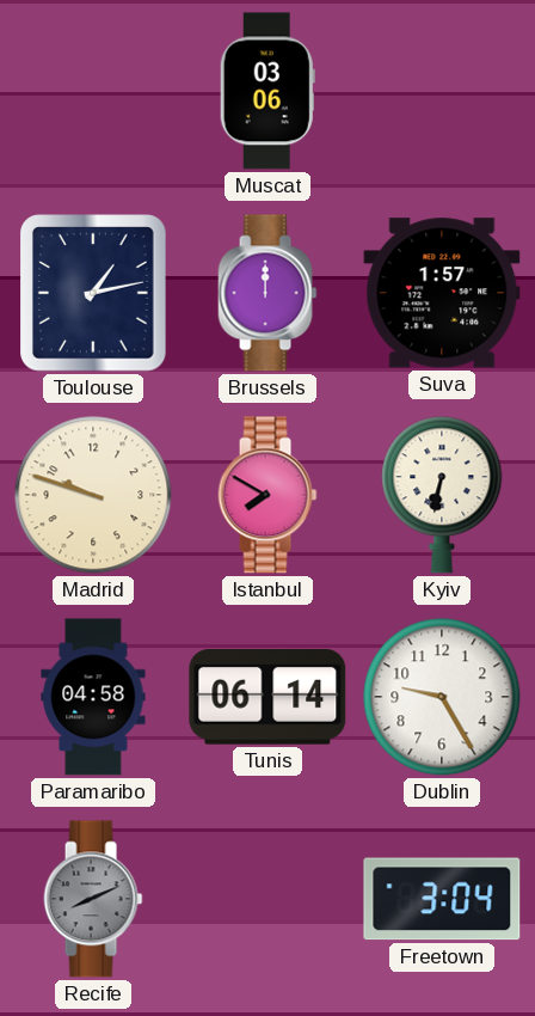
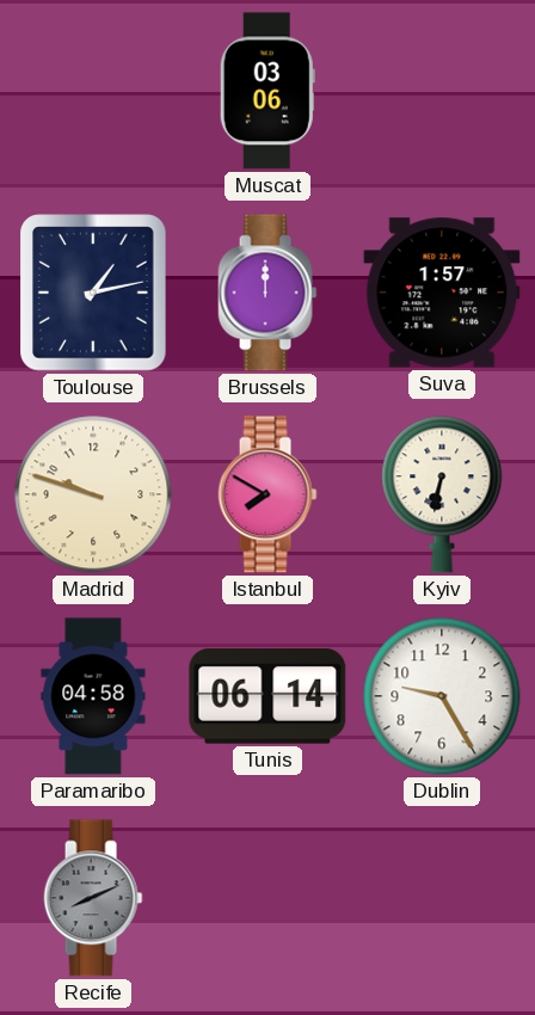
Freetown: 3:04 -> none (442, 899)
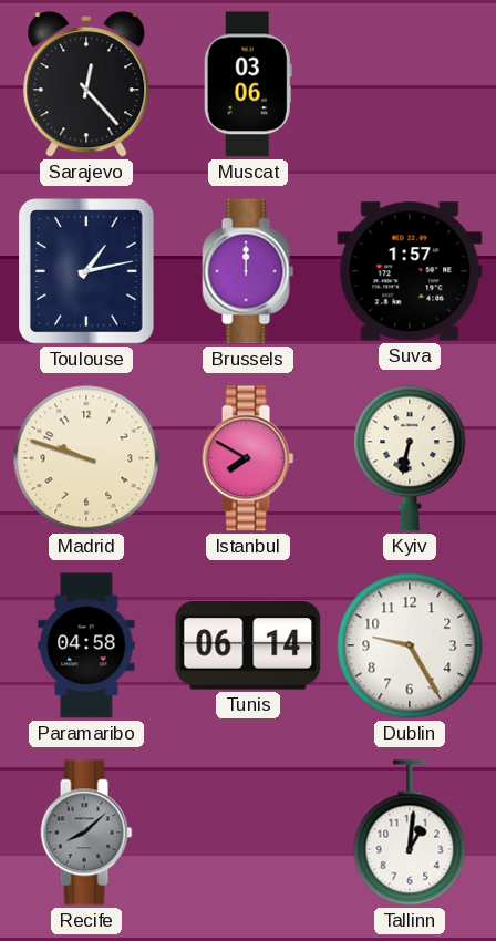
Sarajevo: none -> 12:23 (86, 84)
Recife: 8:11 -> 8:08 (86, 833)
Tallinn: none -> 1:01 (410, 833)
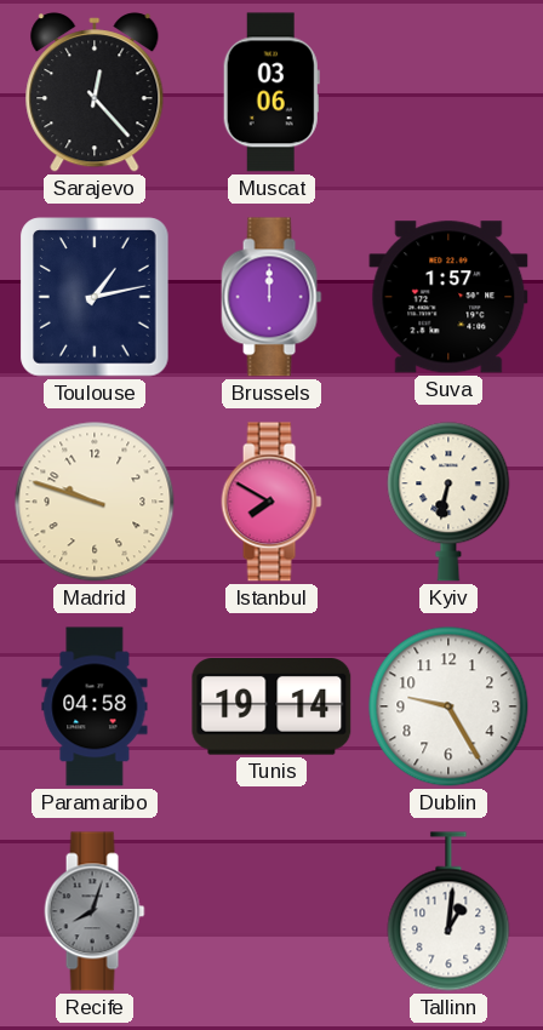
Tunis: 06:14 -> 19:14 (271, 708)
Recife: 8:08 -> 8:03 (95, 911)
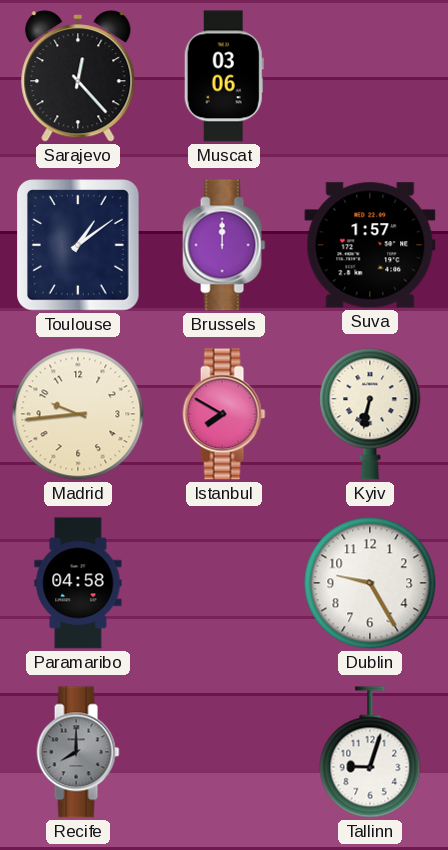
Toulouse: 1:13 -> 1:09 (78, 245)
Madrid: 9:48 -> 9:44 (78, 414)
Tunis: 19:14 -> none (271, 708)
Recife: 8:03 -> 8:00 (78, 752)
Tallinn: 1:01 -> 9:03 (370, 752)
